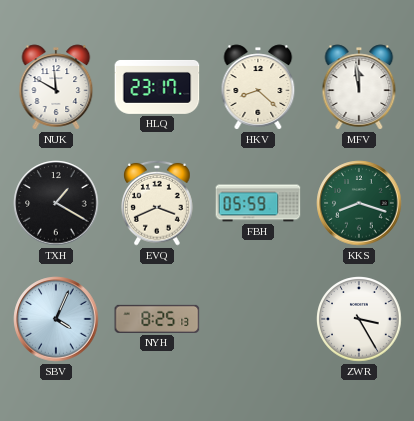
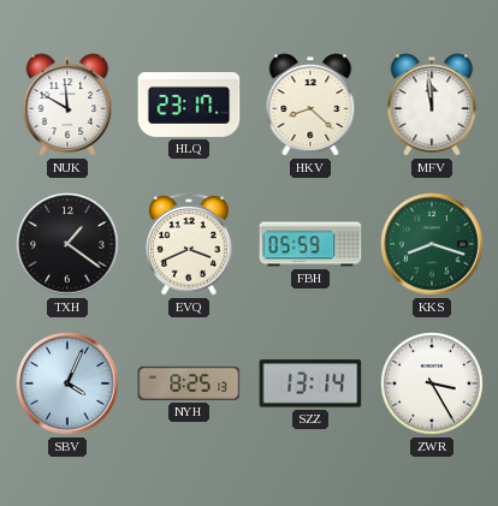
TXH: 1:20 -> 1:21 (67, 244)
SZZ: none -> 13:14 (310, 383)
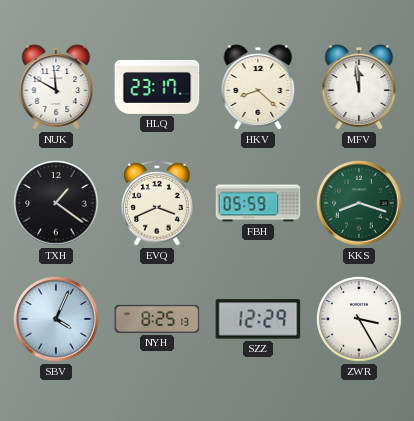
SZZ: 13:14 -> 12:29 (258, 319)
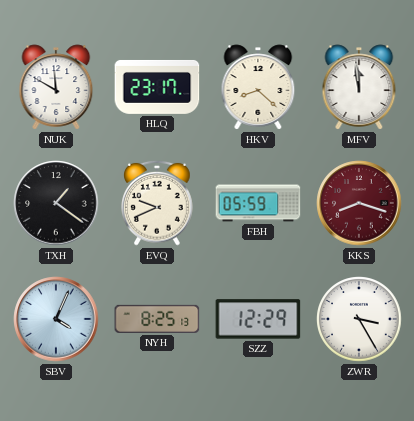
EVQ: 3:41 -> 9:41 (157, 203)
KKS dial: green -> burgundy (359, 203)
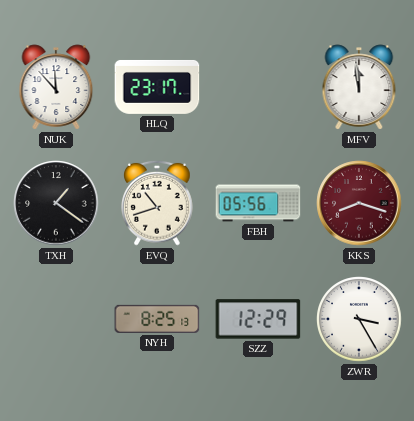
NUK: 11:50 -> 11:53 (56, 87)
HKV: 8:22 -> none (258, 87)
EVQ: 9:41 -> 10:42 (157, 203)
FBH: 05:59 -> 05:56 (258, 203)
SBV: 4:04 -> none (56, 319)
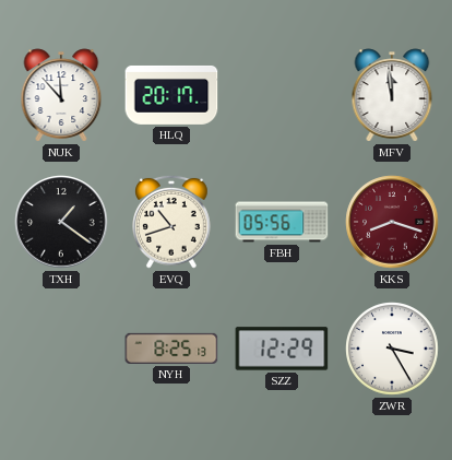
HLQ: 23:17 -> 20:17 (171, 95)
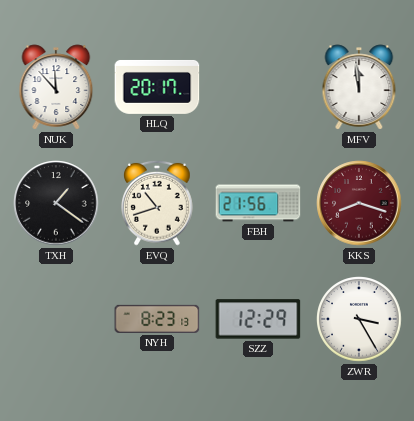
FBH: 05:56 -> 21:56 (258, 203)
NYH: 8:25 -> 8:23 (157, 319)
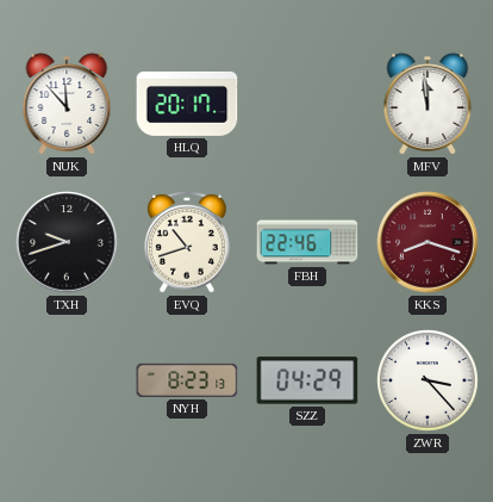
TXH: 1:21 -> 9:42 (67, 242)
FBH: 21:56 -> 22:46 (307, 242)
SZZ: 12:29 -> 04:29 (307, 380)
ZWR: 3:25 -> 3:23 (428, 380)
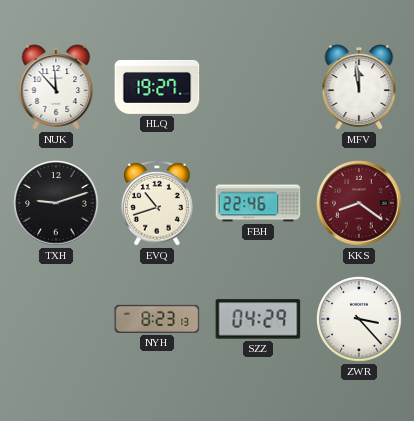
HLQ: 20:17 -> 19:27 (157, 87)
TXH: 9:42 -> 9:12 (56, 203)
KKS: 8:18 -> 8:21 (359, 203)
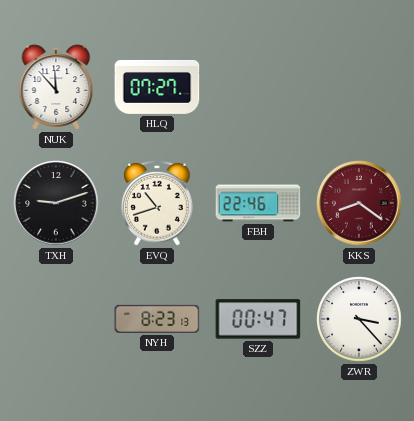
HLQ: 19:27 -> 07:27 (157, 87)
MFV: 11:59 -> none (359, 87)
SZZ: 04:29 -> 00:47 (258, 319)
